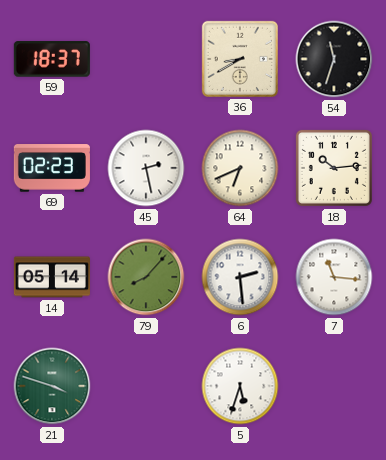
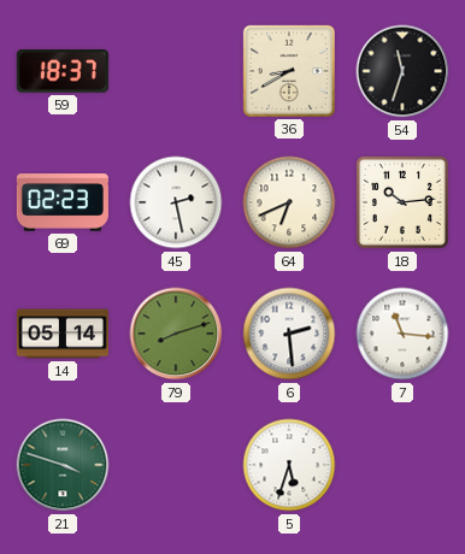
79: 8:07 -> 8:12 (176, 334)
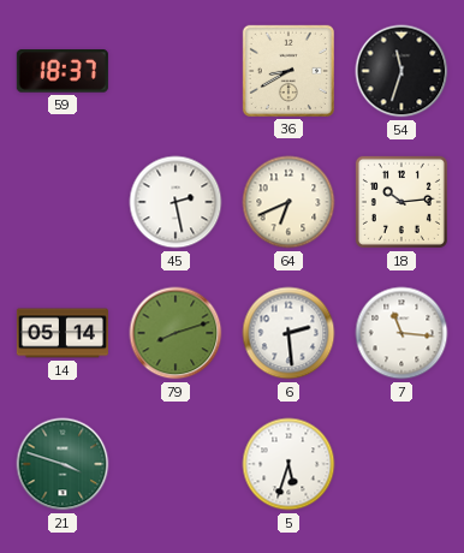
69: 02:23 -> none (63, 202)
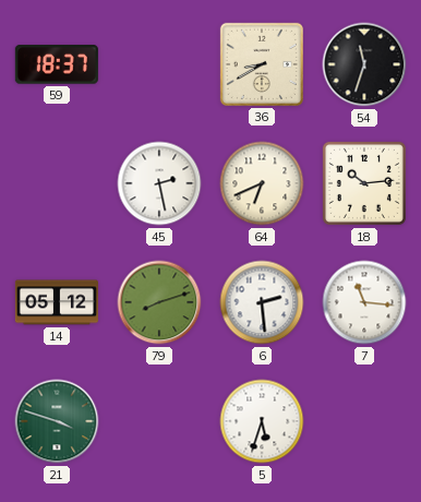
14: 05:14 -> 05:12 (57, 302)
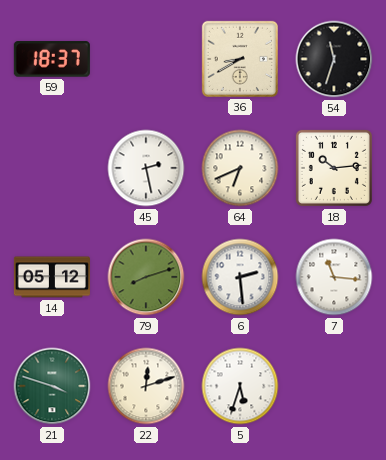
22: none -> 12:12 (146, 386)
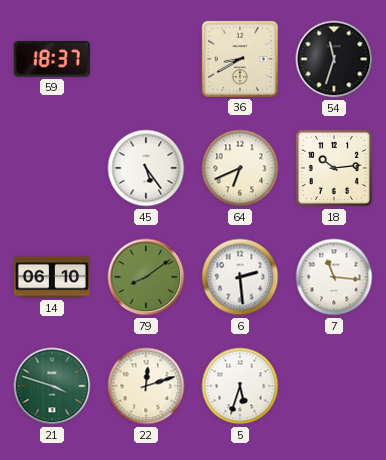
45: 2:28 -> 5:24 (146, 168)
14: 05:12 -> 06:10 (52, 277)
79: 8:12 -> 8:09 (146, 277)
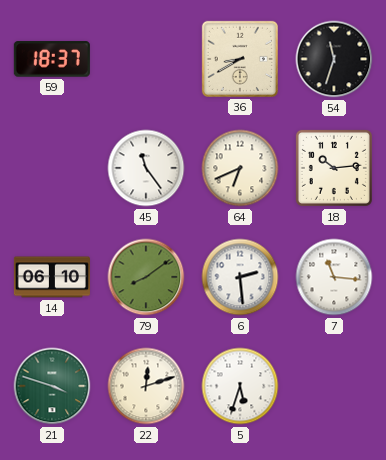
45: 5:24 -> 11:24 (146, 168)
